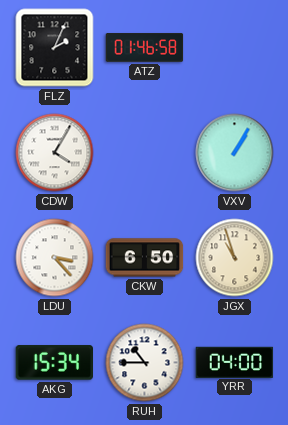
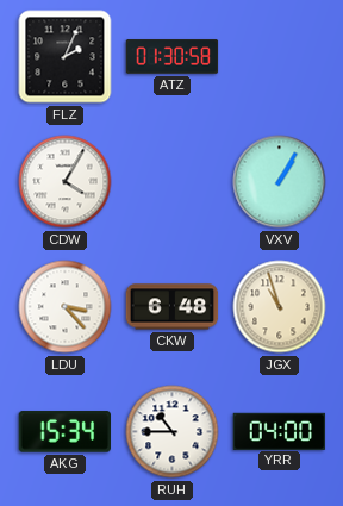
ATZ: 01:46 -> 01:30 (173, 57)
CKW: 6:50 -> 6:48 (173, 307)
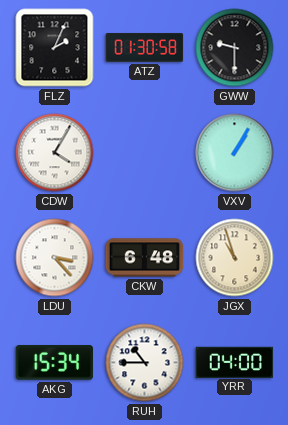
GWW: none -> 9:30 (235, 48)
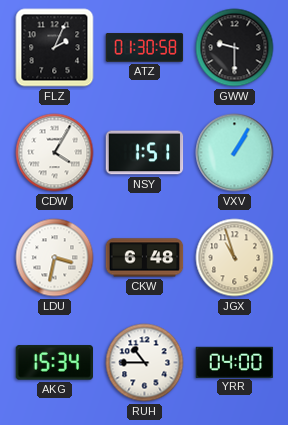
NSY: none -> 1:51 (145, 153)
LDU: 3:23 -> 3:32 (55, 258)
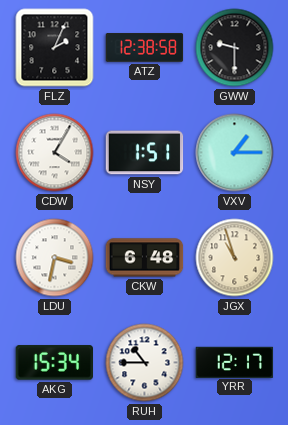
ATZ: 01:30 -> 12:38 (145, 48)
VXV: 1:05 -> 1:15 (235, 153)
YRR: 04:00 -> 12:17 (235, 362)
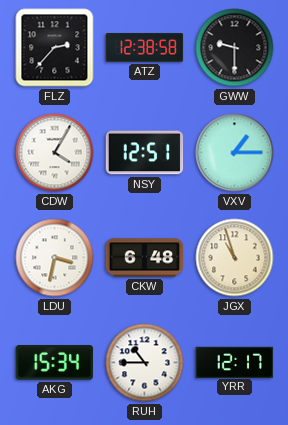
FLZ: 2:04 -> 2:37 (55, 48)
NSY: 1:51 -> 12:51 (145, 153)
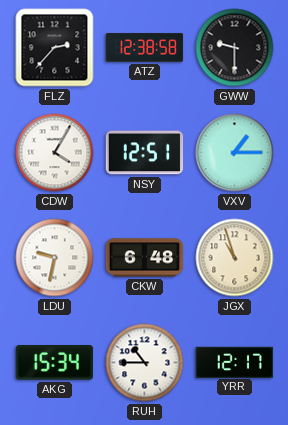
LDU: 3:32 -> 9:32 (55, 258)
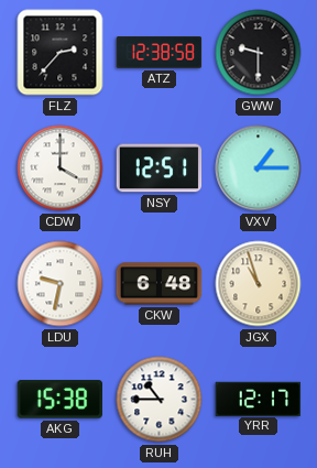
CDW: 4:05 -> 4:00 (61, 168)
AKG: 15:34 -> 15:38 (61, 400)
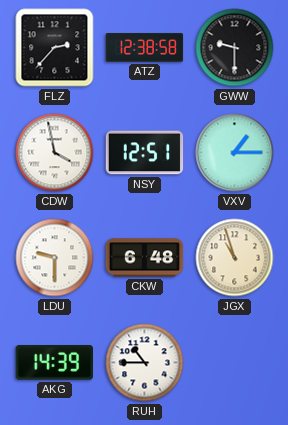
CDW: 4:00 -> 3:58 (55, 153)
LDU: 9:32 -> 9:30 (55, 258)
AKG: 15:38 -> 14:39 (55, 363)
YRR: 12:17 -> none (259, 399)
